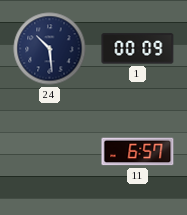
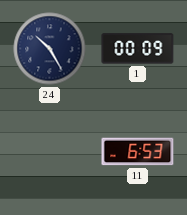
24: 10:29 -> 10:25 (50, 49)
11: 6:57 -> 6:53 (138, 152)
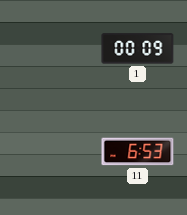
24: 10:25 -> none (50, 49)
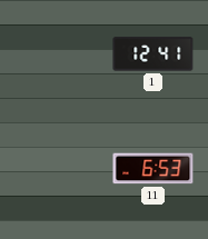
1: 00:09 -> 12:41 (153, 54)
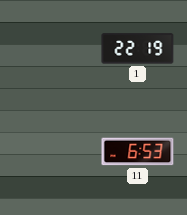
1: 12:41 -> 22:19 (138, 49)
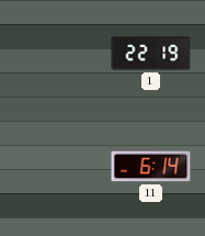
11: 6:53 -> 6:14 (151, 167)
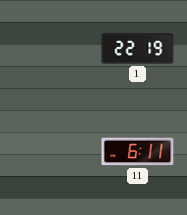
11: 6:14 -> 6:11 (138, 152)
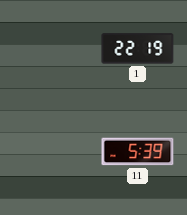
11: 6:11 -> 5:39 (138, 152)
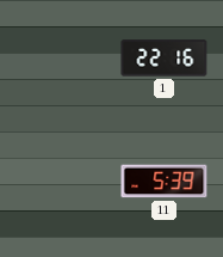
1: 22:19 -> 22:16 (165, 59)
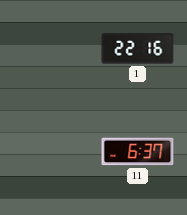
11: 5:39 -> 6:37 (138, 152)
